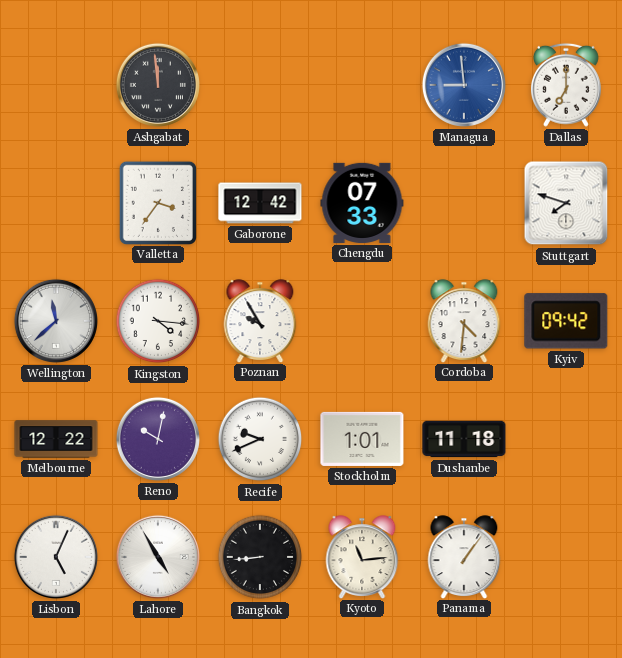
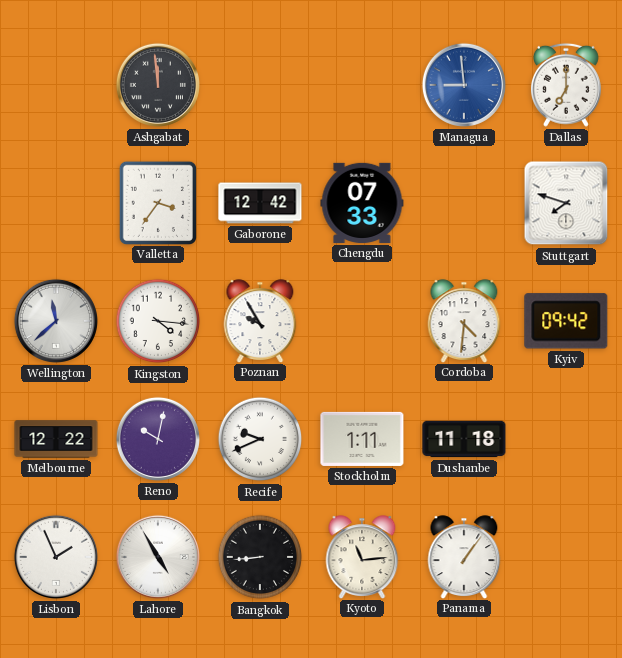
Stockholm: 1:01 -> 1:11 (362, 439)
Lisbon: 5:04 -> 1:56 (56, 557)
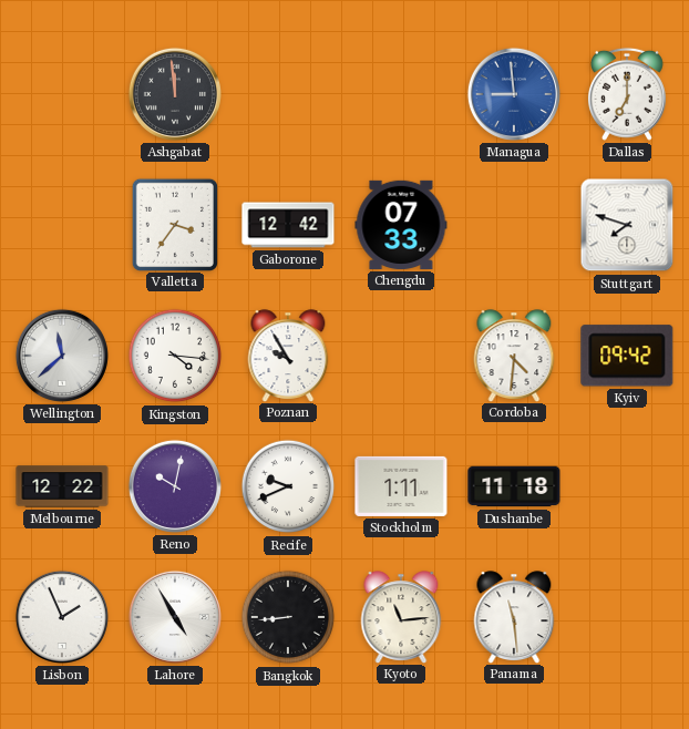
Panama: 1:06 -> 11:29 (514, 617)
